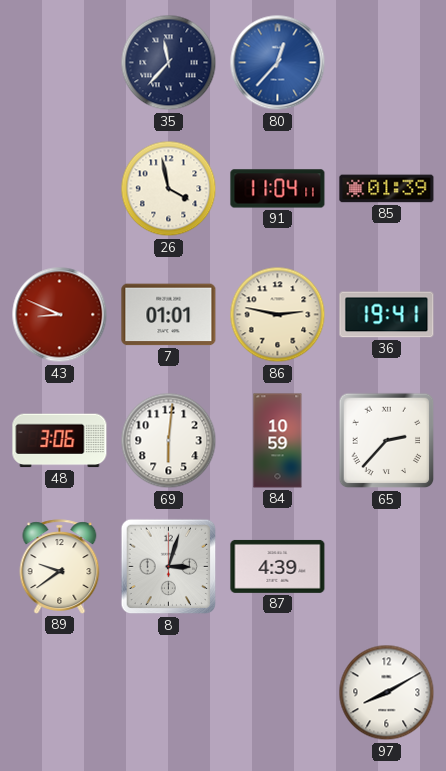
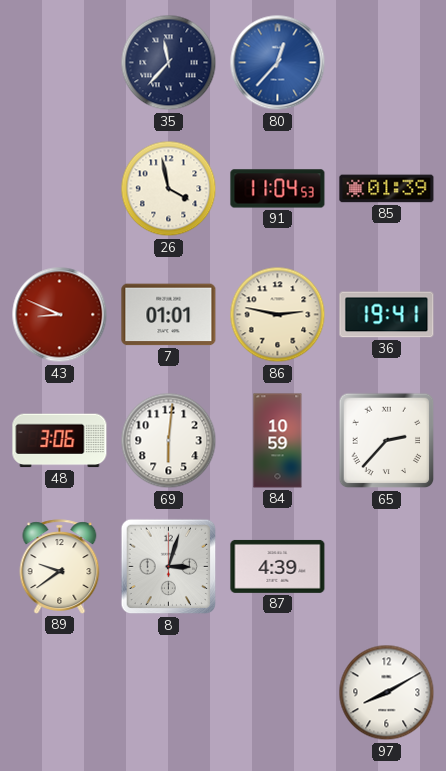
91: 11:04:11 -> 11:04:53 (278, 189)
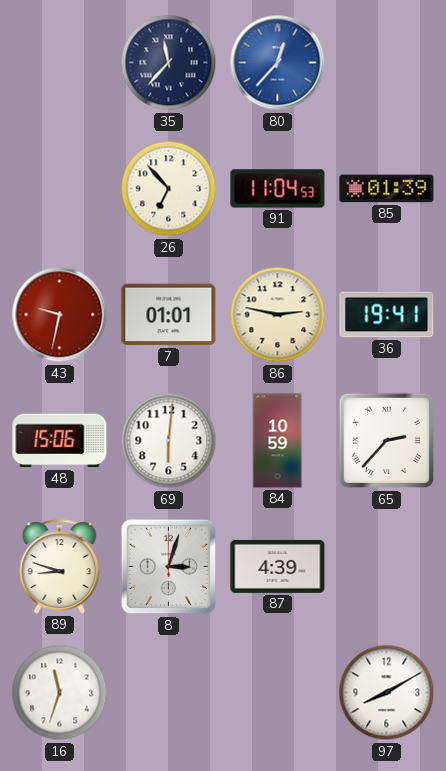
26: 3:58 -> 6:53 (169, 189)
43: 8:49 -> 9:32 (60, 315)
48: 3:06 -> 15:06 (60, 441)
89: 9:39 -> 8:48 (60, 567)
16: none -> 11:33 (60, 693)
